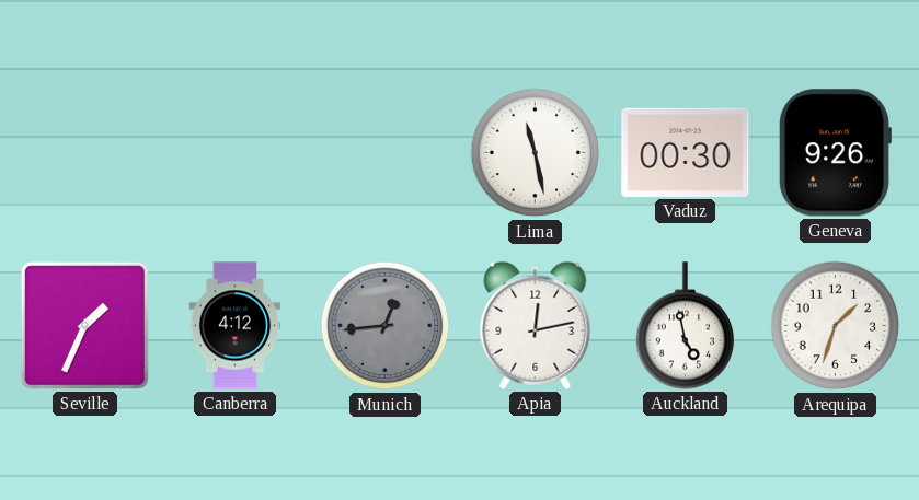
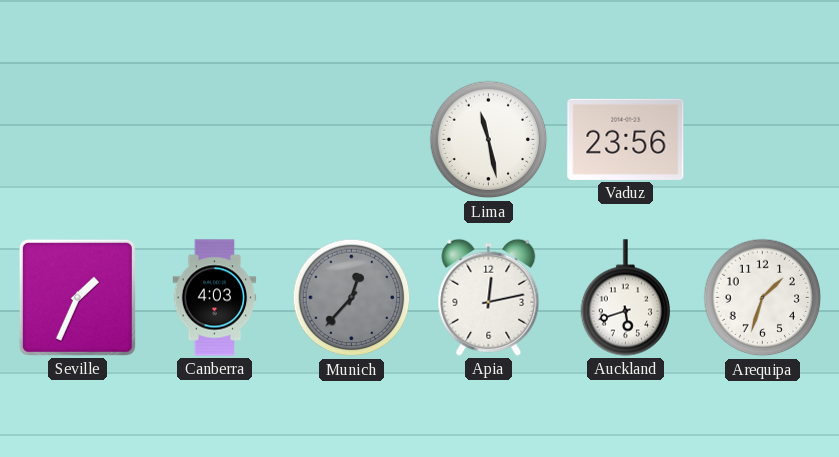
Vaduz: 00:30 -> 23:56 (626, 139)
Geneva: 9:26 -> none (836, 153)
Canberra: 4:12 -> 4:03 (215, 298)
Munich: 12:44 -> 12:37 (352, 298)
Auckland: 4:58 -> 5:42 (626, 298)
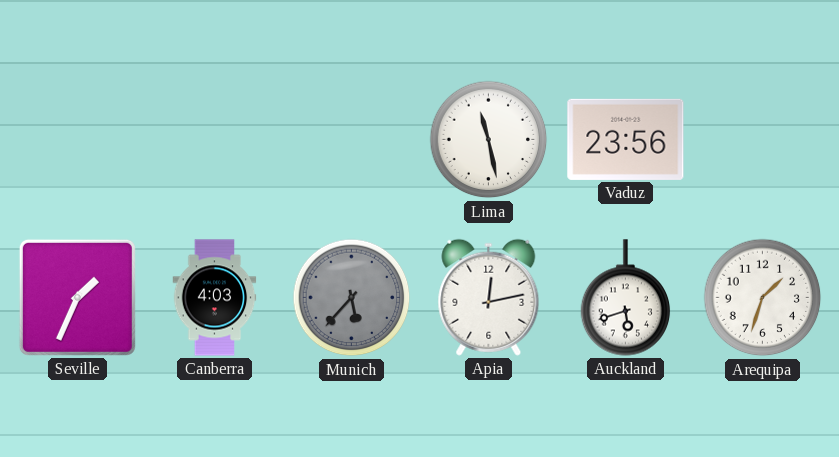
Munich: 12:37 -> 5:37 (352, 298)
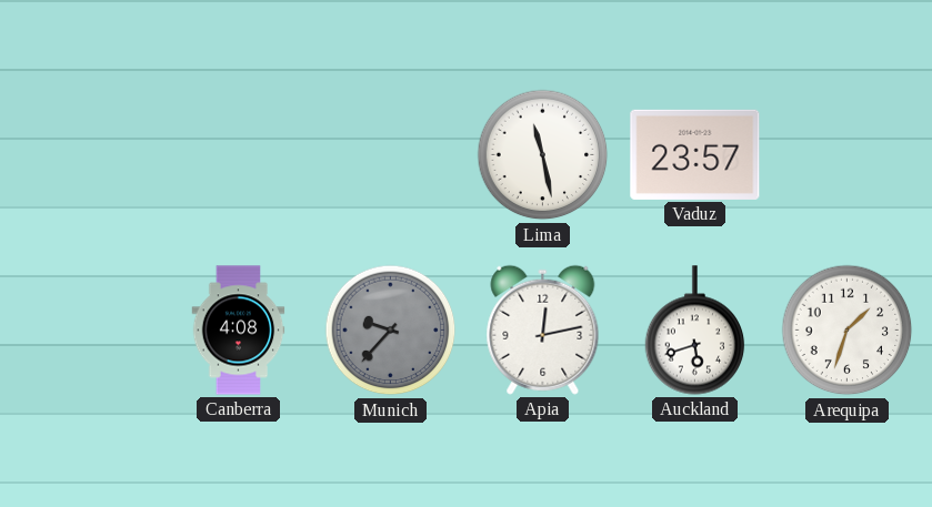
Vaduz: 23:56 -> 23:57 (695, 154)
Seville: 1:34 -> none (77, 297)
Canberra: 4:03 -> 4:08 (239, 331)
Munich: 5:37 -> 9:37 (391, 331)
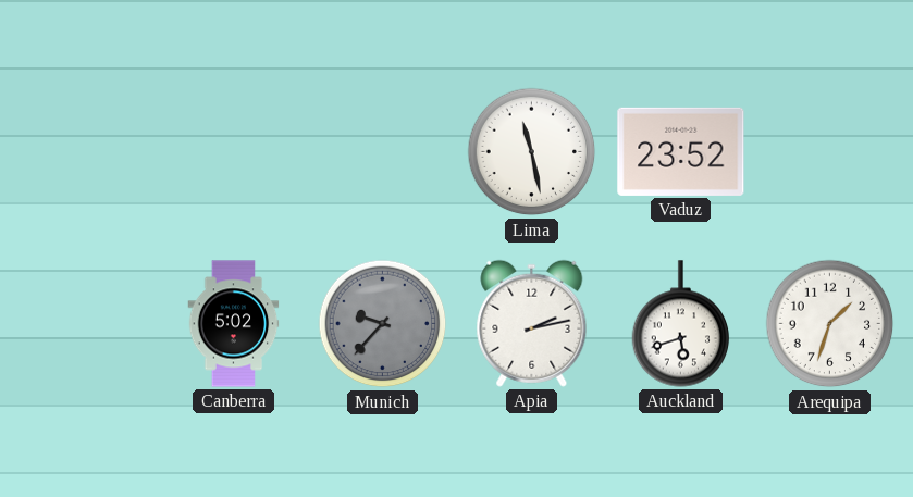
Vaduz: 23:57 -> 23:52 (681, 151)
Canberra: 4:08 -> 5:02 (234, 324)
Apia: 12:13 -> 2:13 (532, 323)
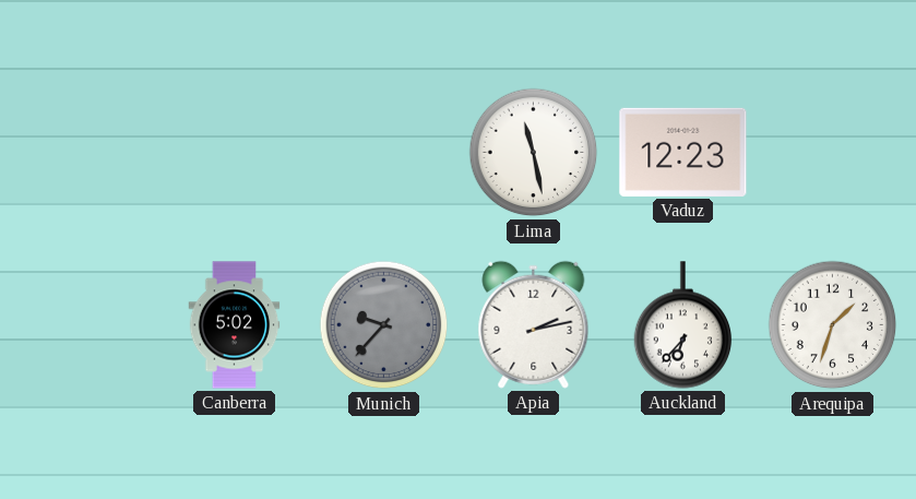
Vaduz: 23:52 -> 12:23 (683, 152)
Auckland: 5:42 -> 6:37 (683, 325)
